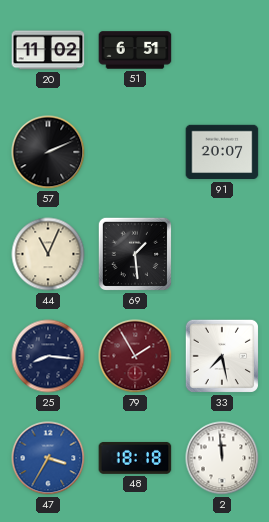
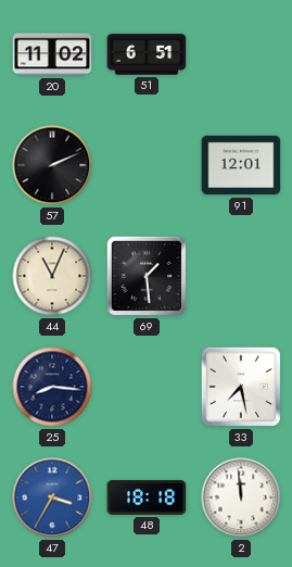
91: 20:07 -> 12:01 (241, 165)
79: 1:55 -> none (135, 356)
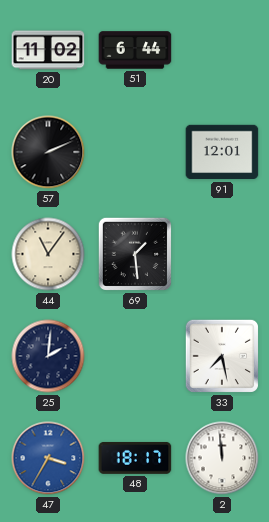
51: 6:51 -> 6:44 (135, 50)
44: 11:04 -> 11:06 (48, 254)
25: 8:16 -> 2:01 (48, 356)
48: 18:18 -> 18:17 (135, 458)
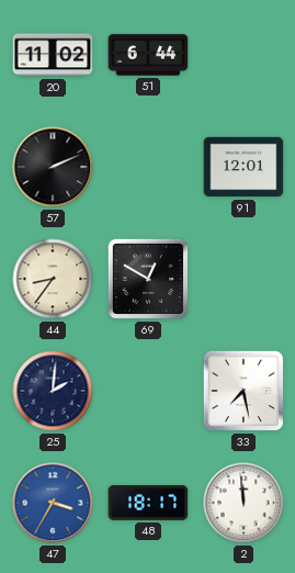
44: 11:06 -> 8:36 (53, 279)
69: 1:29 -> 12:50 (148, 279)
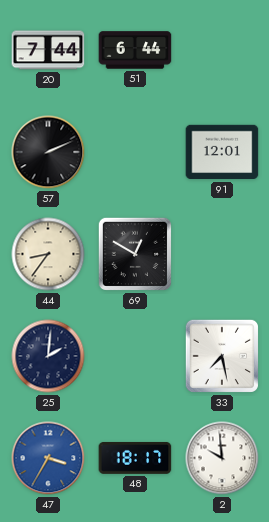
20: 11:02 -> 7:44 (48, 50)
2: 11:59 -> 9:59 (222, 458)
